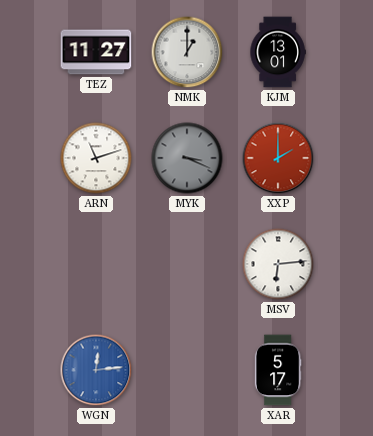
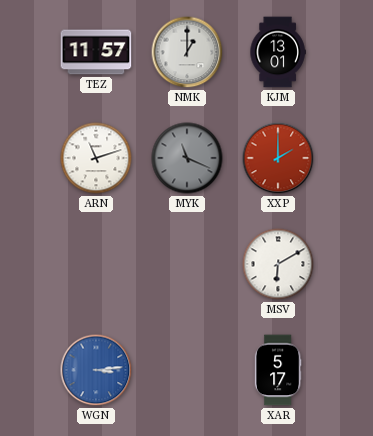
TEZ: 11:27 -> 11:57 (96, 52)
MYK: 3:19 -> 11:19 (187, 158)
MSV: 6:14 -> 6:10 (278, 264)
WGN: 12:14 -> 3:14 (96, 370)
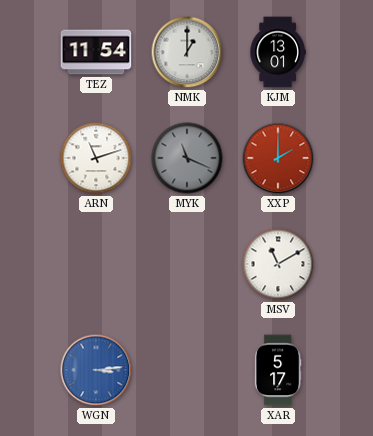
TEZ: 11:57 -> 11:54 (96, 52)
MSV: 6:10 -> 11:10 (278, 264)
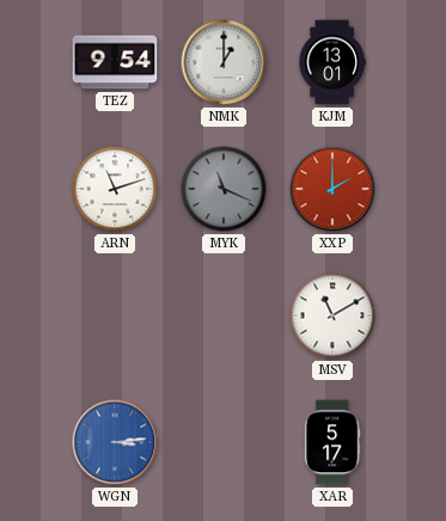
TEZ: 11:54 -> 9:54 (115, 62)
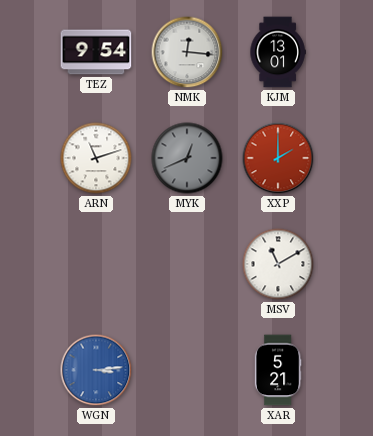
NMK: 1:00 -> 12:16 (187, 52)
MYK: 11:19 -> 12:41 (187, 158)
XAR: 5:17 -> 5:21 (278, 370)
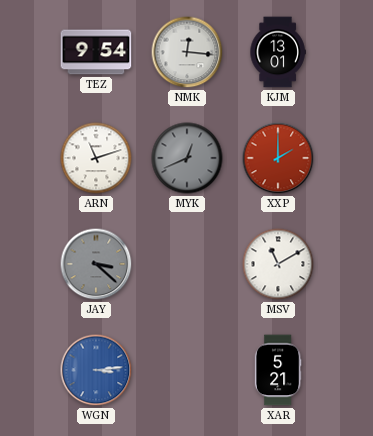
JAY: none -> 3:22 (96, 264)
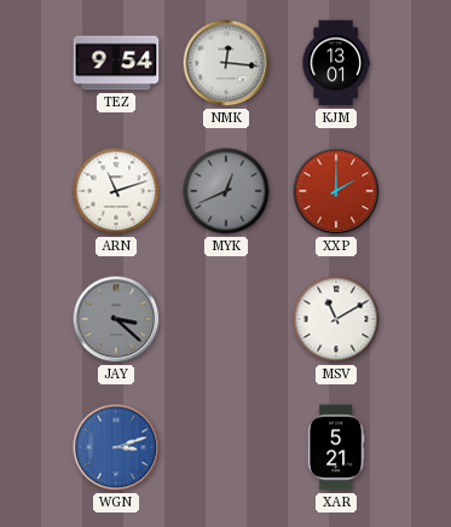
WGN: 3:14 -> 3:12 (116, 447)
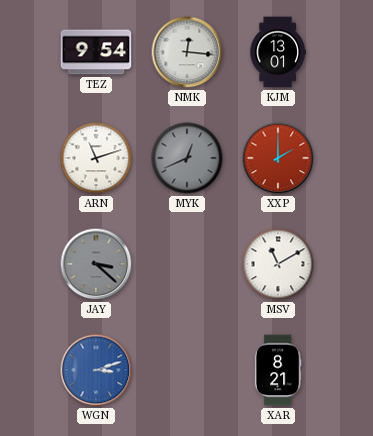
XAR: 5:21 -> 8:21 (278, 370)
